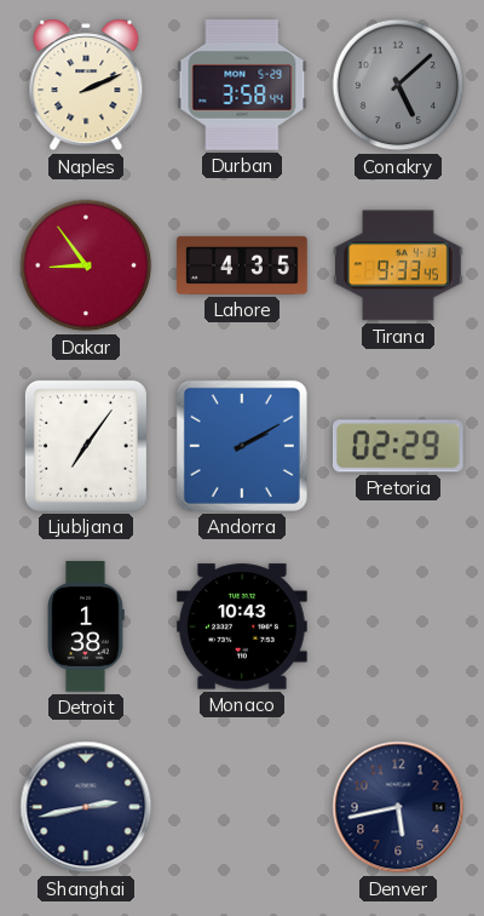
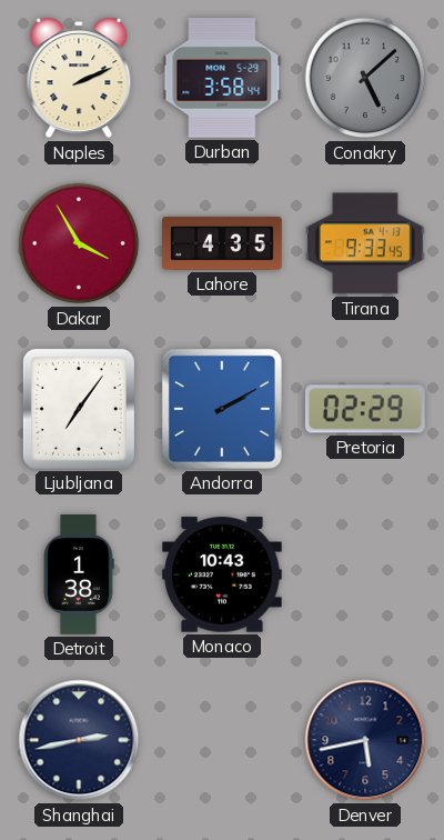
Dakar: 8:54 -> 3:55 (79, 243)
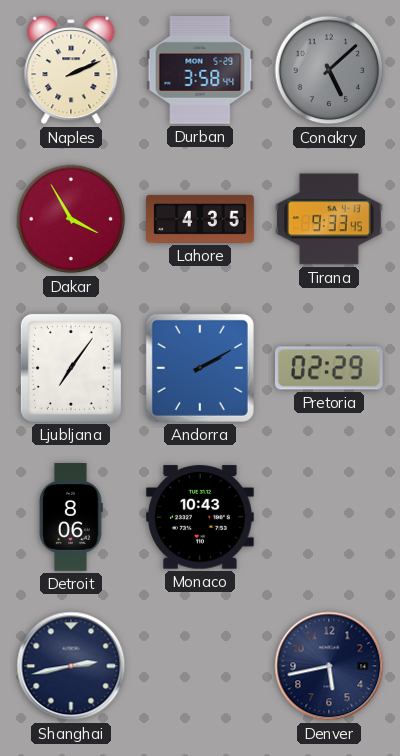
Detroit: 1:38 -> 8:06 (71, 517)
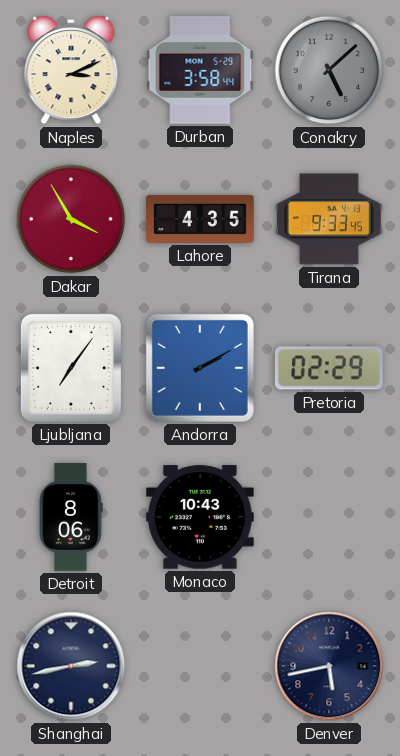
Naples: 2:11 -> 3:11 (71, 70)
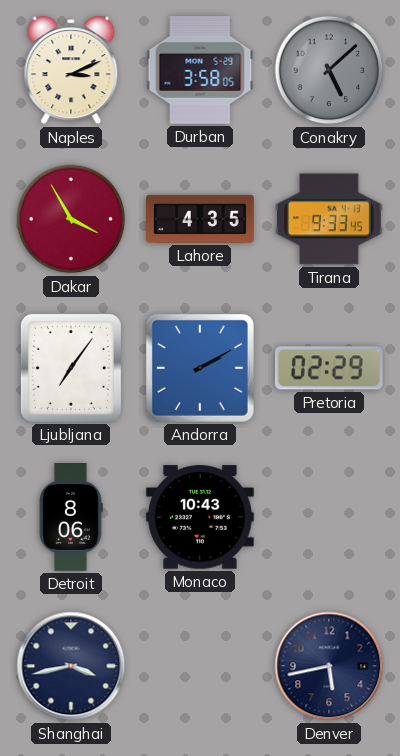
Durban: 3:58:44 -> 3:58:05 (200, 71)
Shanghai: 2:43 -> 3:43 (71, 666)
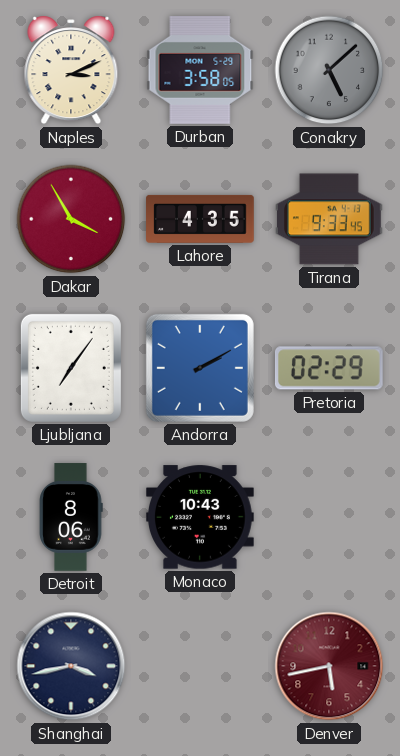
Denver dial: navy -> burgundy (329, 666)
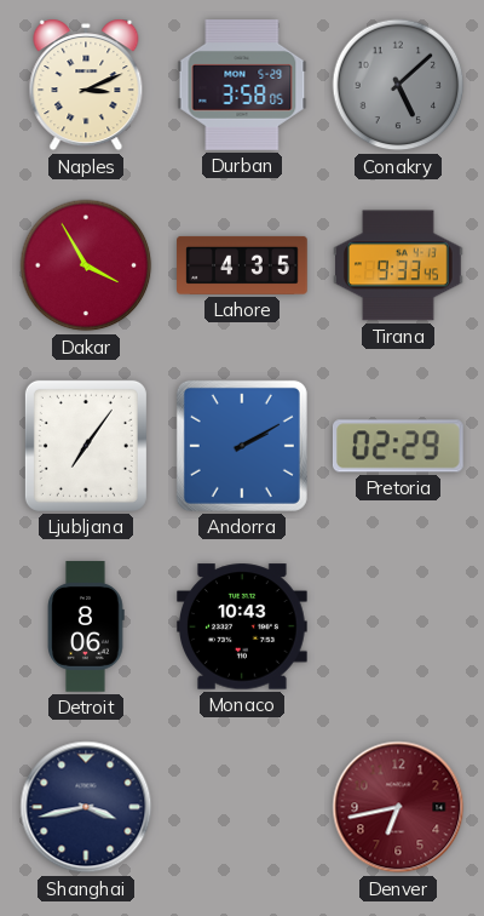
Denver: 5:43 -> 6:43 (398, 807)
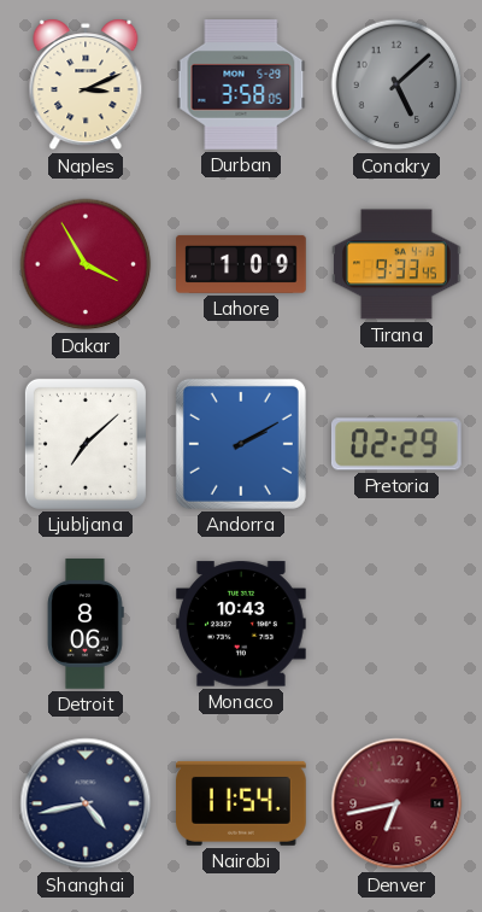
Lahore: 4:35 -> 1:09 (241, 264)
Ljubljana: 7:06 -> 7:08 (86, 444)
Shanghai: 3:43 -> 4:43 (86, 803)
Nairobi: none -> 11:54 (242, 803)
